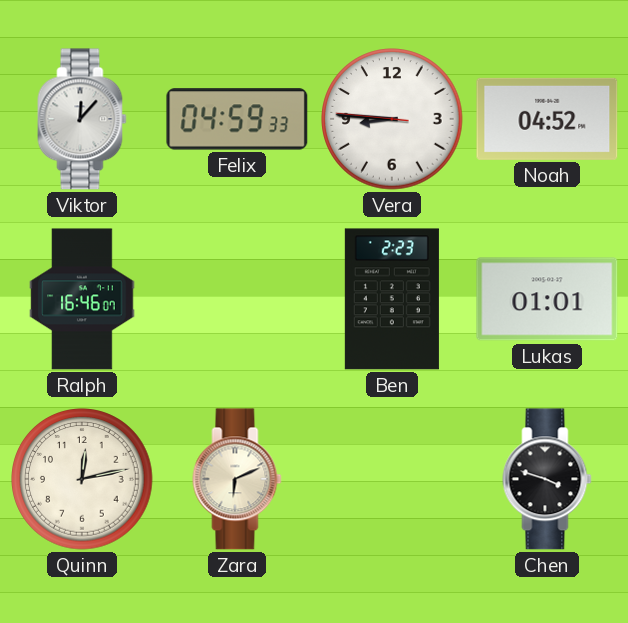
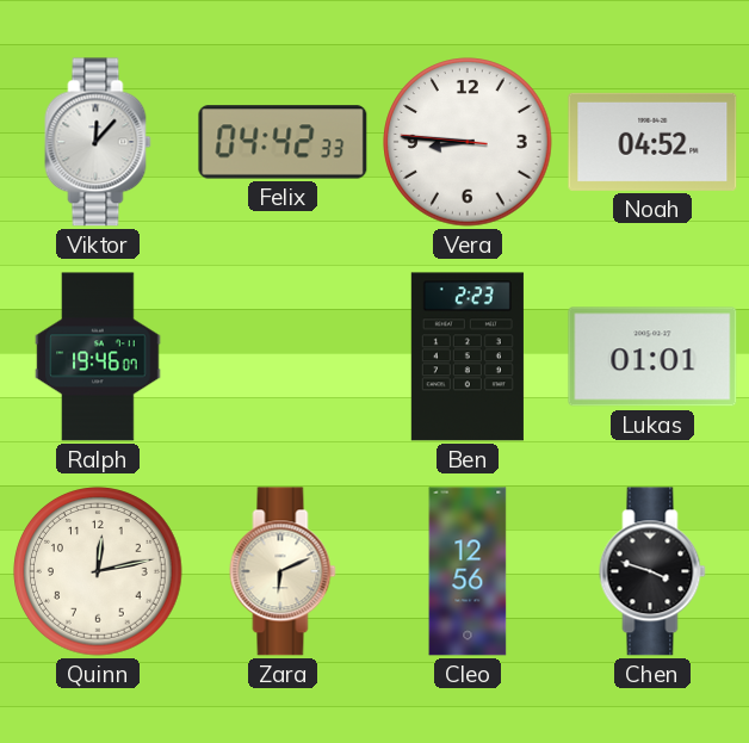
Felix: 04:59 -> 04:42 (283, 142)
Ralph: 16:46 -> 19:46 (98, 357)
Cleo: none -> 12:56 (468, 571)
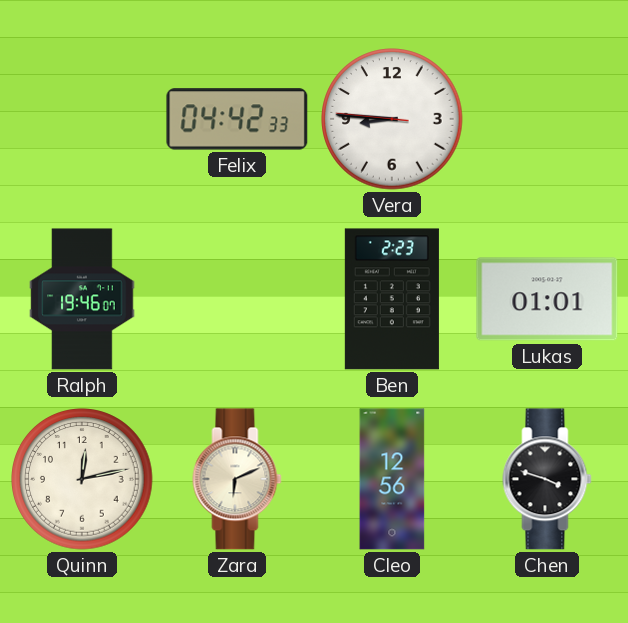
Viktor: 12:07 -> none (98, 142)
Noah: 04:52 -> none (652, 142)
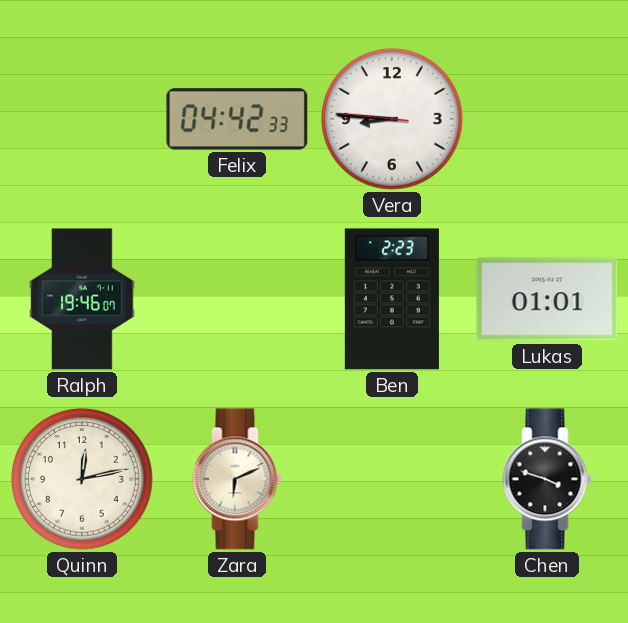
Cleo: 12:56 -> none (392, 479)
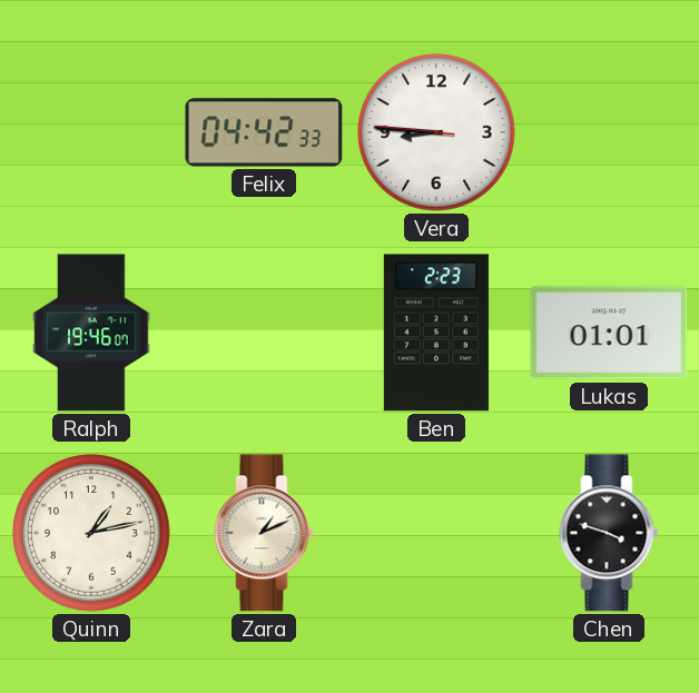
Quinn: 12:13 -> 1:13 (91, 533)
Zara: 6:11 -> 1:11 (264, 533)
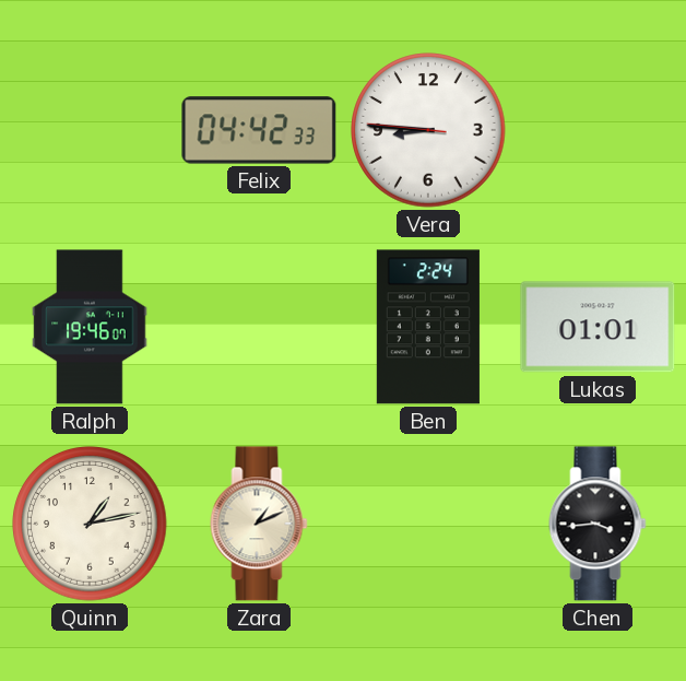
Ben: 2:23 -> 2:24 (428, 327)
Chen: 3:48 -> 3:44 (598, 524)
